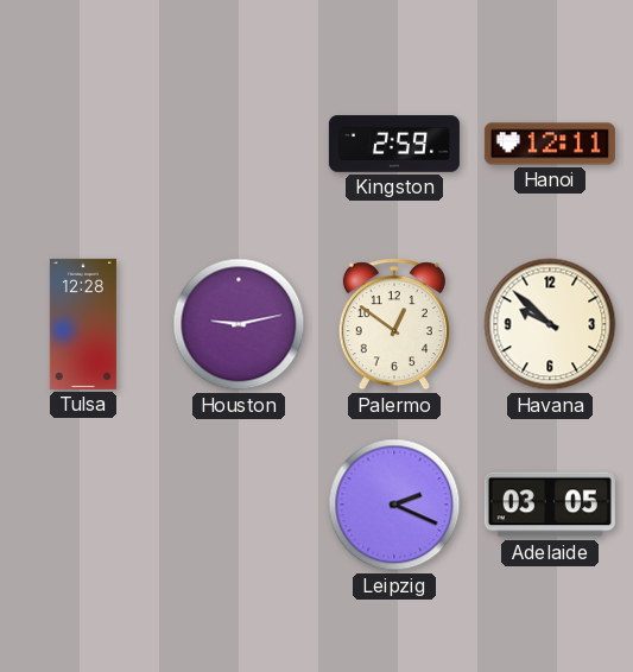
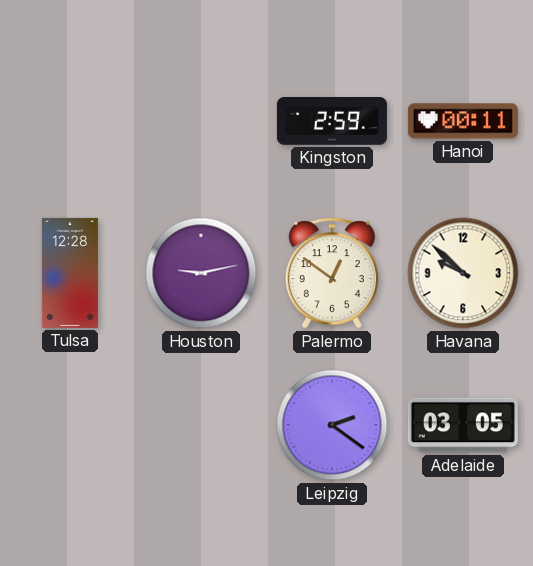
Hanoi: 12:11 -> 00:11 (463, 121)
Leipzig: 2:19 -> 2:21 (332, 425)
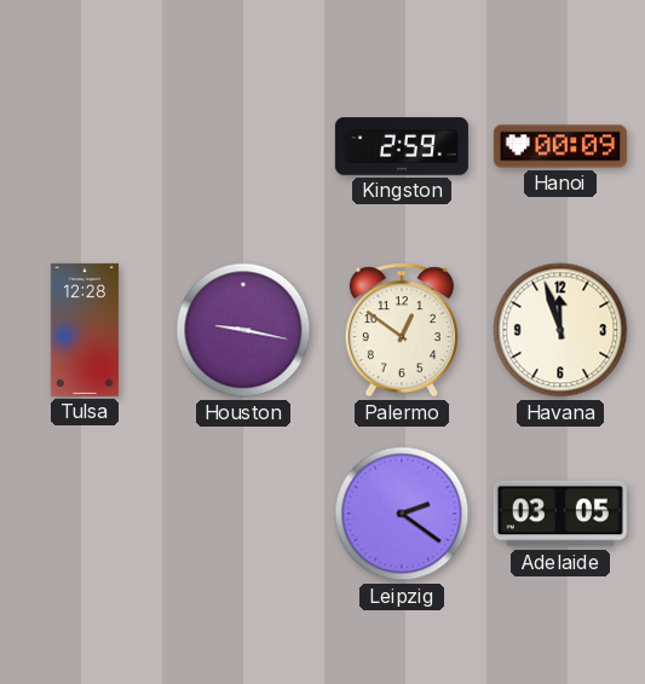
Hanoi: 00:11 -> 00:09 (560, 146)
Houston: 9:13 -> 9:17 (243, 330)
Havana: 9:52 -> 11:57 (560, 330)
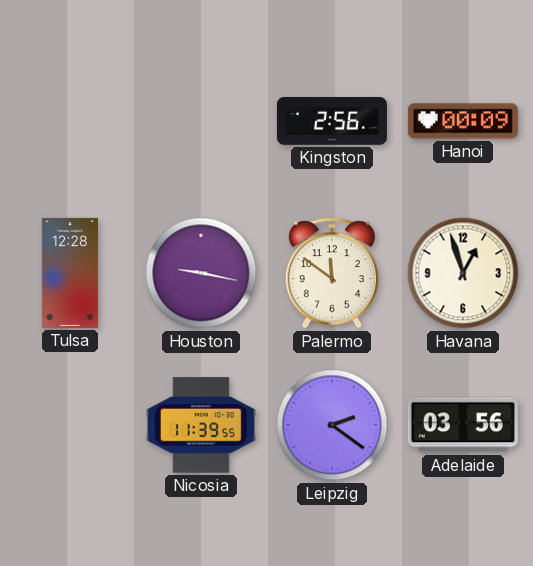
Kingston: 2:59 -> 2:56 (332, 121)
Palermo: 12:51 -> 11:51 (332, 273)
Havana: 11:57 -> 12:57 (463, 273)
Nicosia: none -> 11:39 (201, 425)
Adelaide: 03:05 -> 03:56 (463, 425)
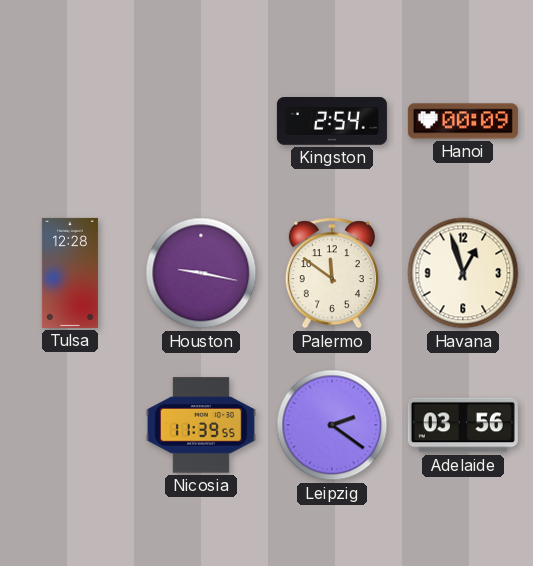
Kingston: 2:56 -> 2:54 (332, 121)
